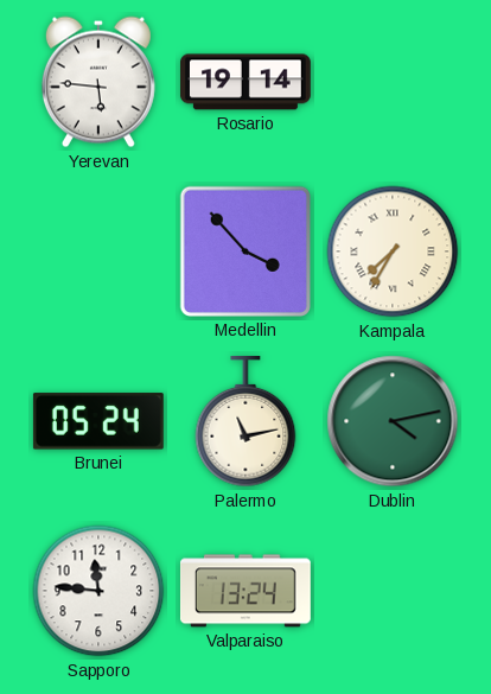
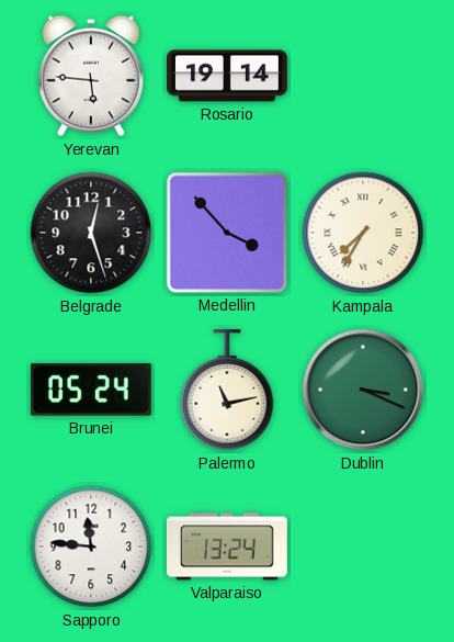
Belgrade: none -> 12:27 (91, 233)
Dublin: 4:13 -> 3:19 (363, 390)
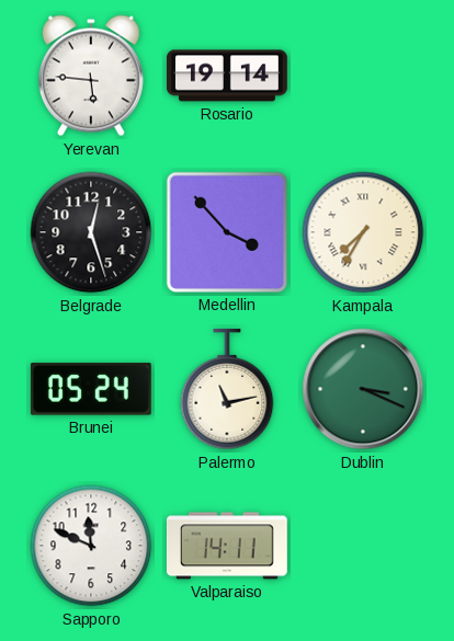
Sapporo: 11:46 -> 11:49 (91, 546)
Valparaiso: 13:24 -> 14:11 (227, 546)
